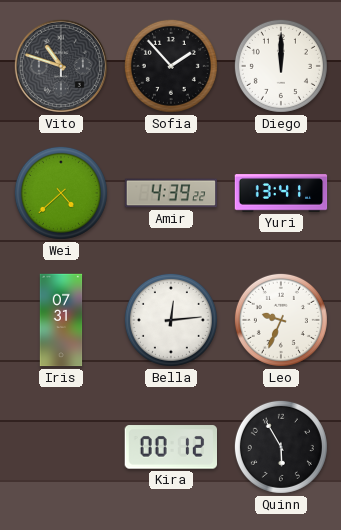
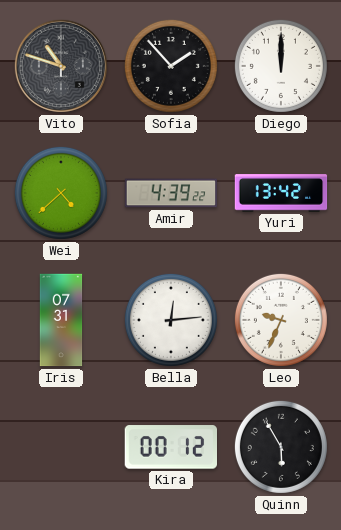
Yuri: 13:41 -> 13:42 (281, 193)
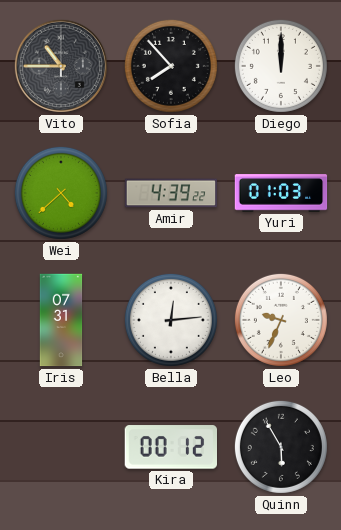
Vito: 10:48 -> 10:45 (61, 66)
Sofia: 1:53 -> 7:53 (171, 66)
Yuri: 13:42 -> 01:03 (281, 193)
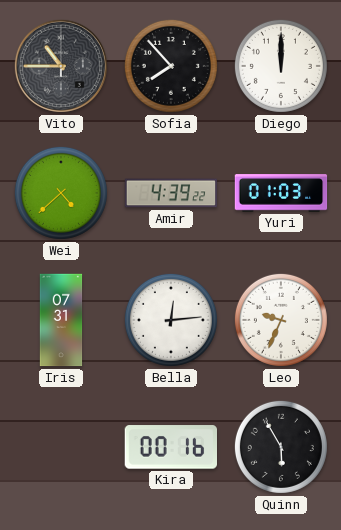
Kira: 00:12 -> 00:16 (170, 447)
